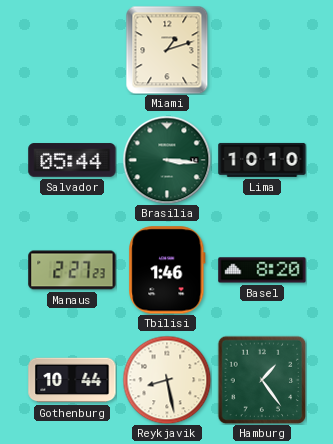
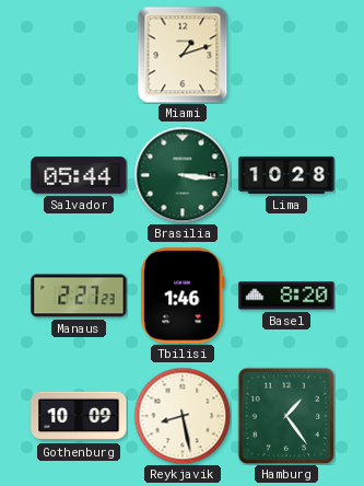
Lima: 10:10 -> 10:28 (286, 175)
Gothenburg: 10:44 -> 10:09 (79, 416)
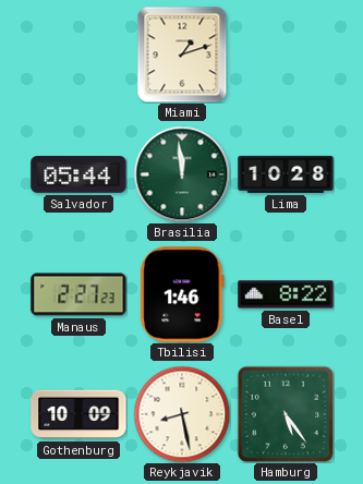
Brasilia: 3:16 -> 11:59 (182, 174)
Basel: 8:20 -> 8:22 (286, 294)
Hamburg: 1:24 -> 5:24 (286, 414)
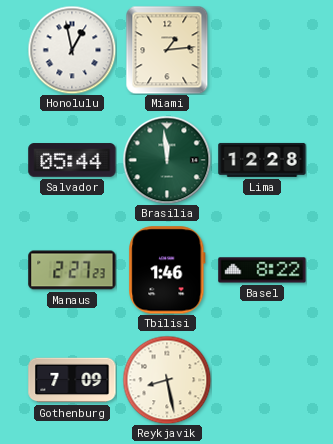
Honolulu: none -> 12:58 (72, 50)
Miami: 1:12 -> 1:14 (167, 50)
Lima: 10:28 -> 12:28 (262, 160)
Gothenburg: 10:09 -> 7:09 (72, 380)
Hamburg: 5:24 -> none (286, 414)
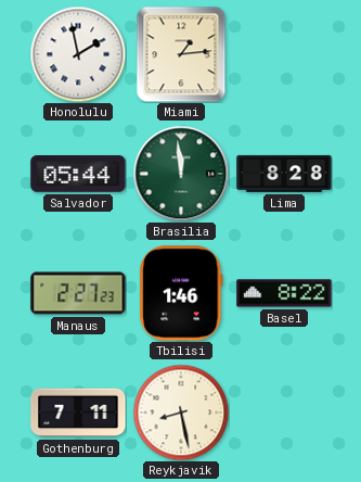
Honolulu: 12:58 -> 1:58 (78, 54)
Lima: 12:28 -> 8:28 (284, 174)
Gothenburg: 7:09 -> 7:11 (78, 413)
